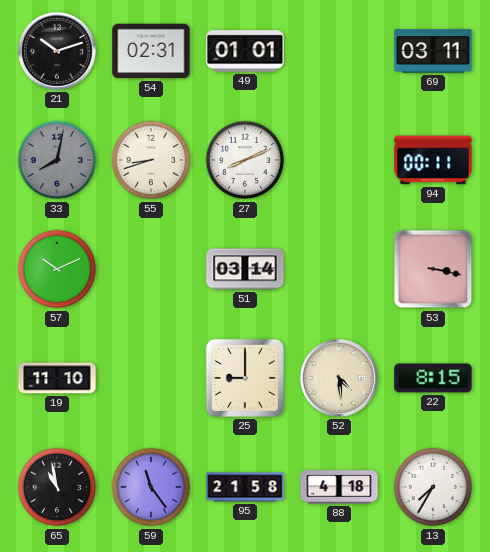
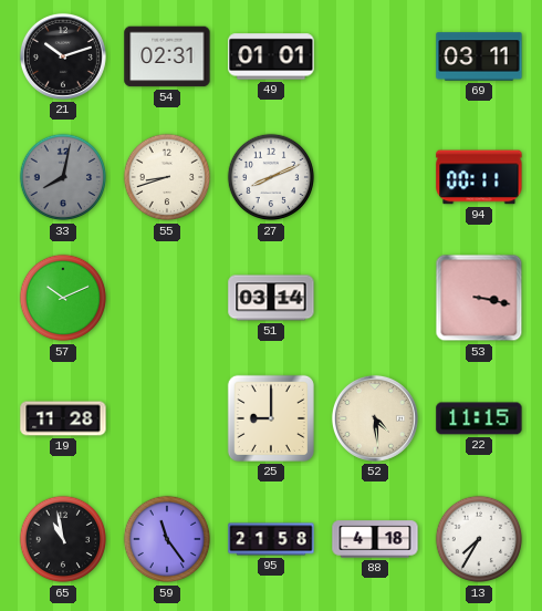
19: 11:10 -> 11:28 (63, 418)
22: 8:15 -> 11:15 (479, 418)
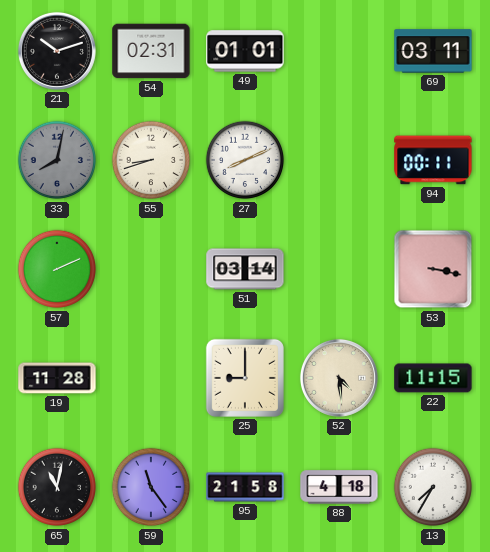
57: 10:11 -> 2:11 (57, 269)
65: 10:58 -> 11:02 (57, 487)
